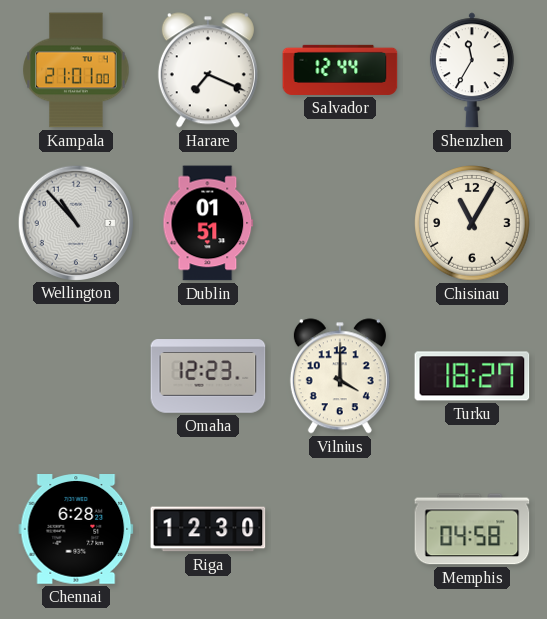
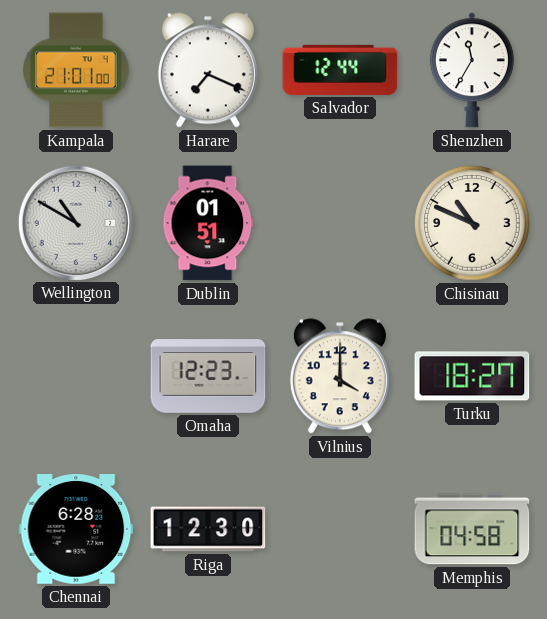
Wellington: 10:53 -> 10:50 (75, 222)
Chisinau: 11:05 -> 10:49 (472, 223)
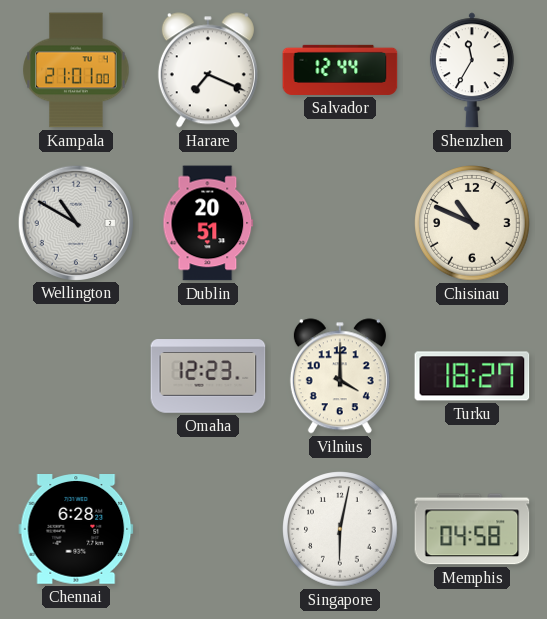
Dublin: 01:51 -> 20:51 (208, 223)
Riga: 12:30 -> none (208, 529)
Singapore: none -> 6:02 (340, 529)
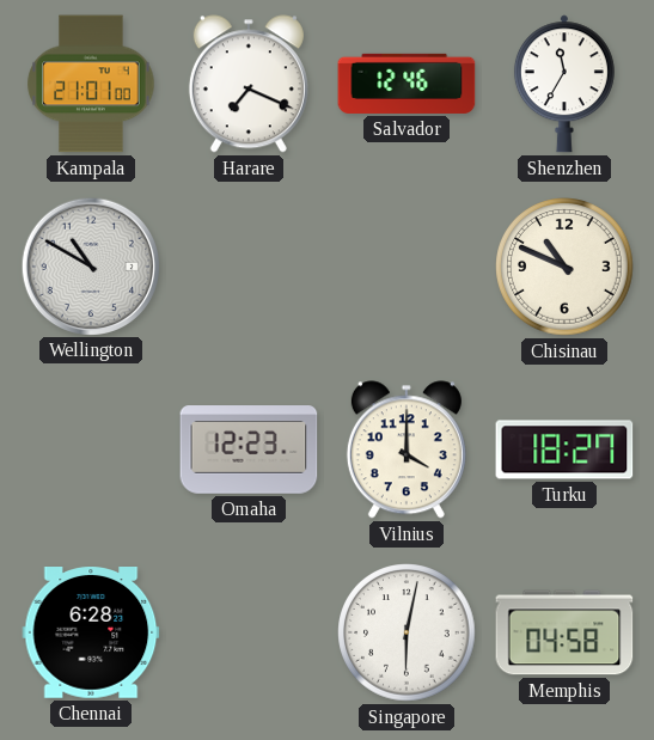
Salvador: 12:44 -> 12:46 (407, 84)
Dublin: 20:51 -> none (208, 223)
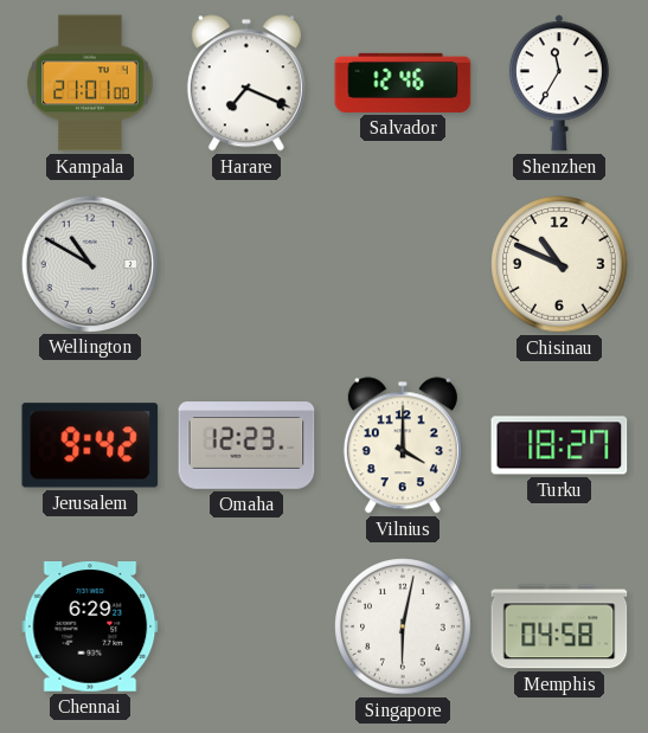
Jerusalem: none -> 9:42 (90, 445)
Chennai: 6:28 -> 6:29 (90, 628)
